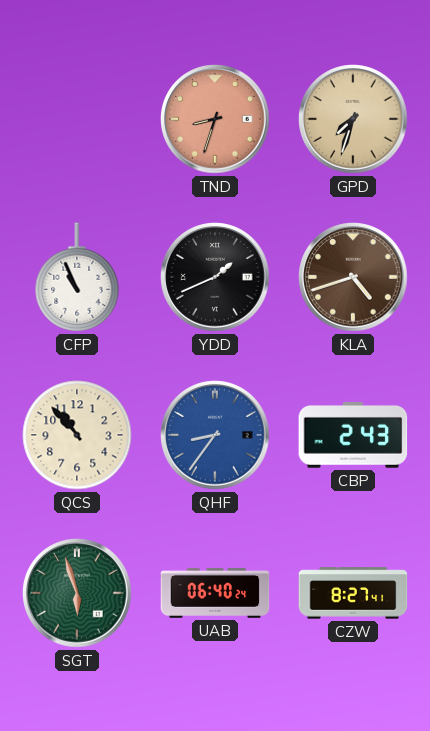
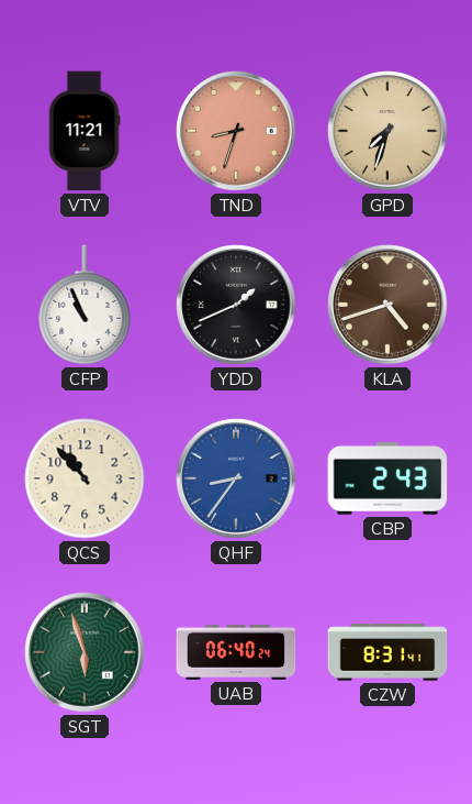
VTV: none -> 11:21 (85, 131)
CZW: 8:27 -> 8:31 (387, 652)
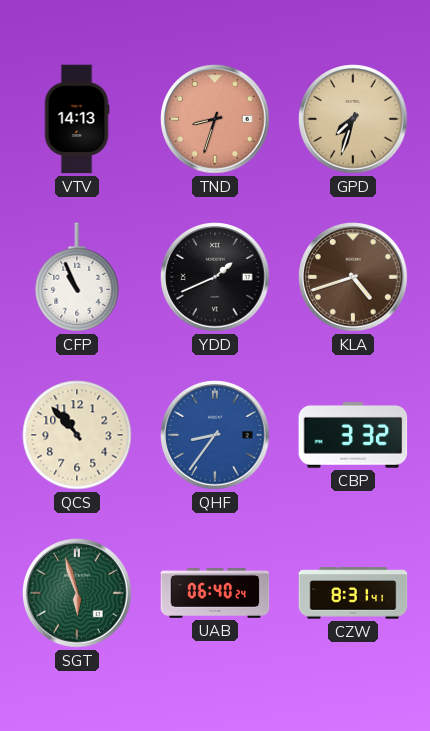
VTV: 11:21 -> 14:13 (77, 119)
CBP: 2:43 -> 3:32 (353, 435)
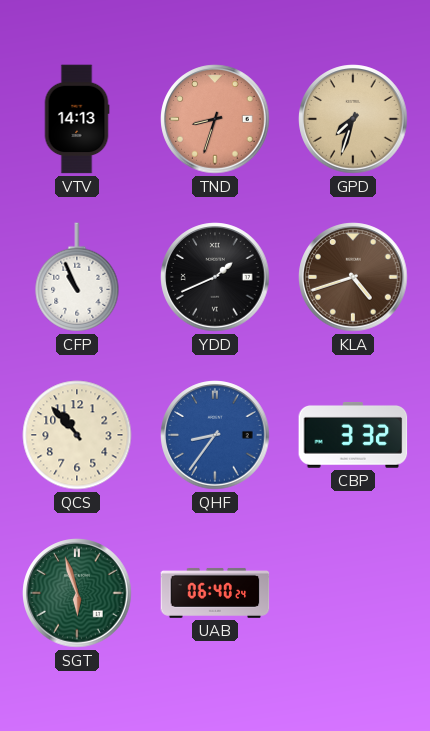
CZW: 8:31 -> none (353, 593)
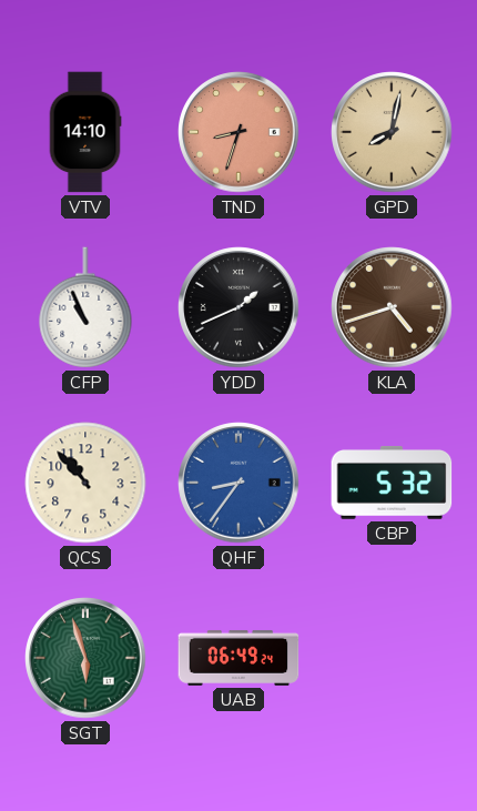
VTV: 14:13 -> 14:10 (85, 132)
GPD: 7:33 -> 8:02 (392, 132)
CBP: 3:32 -> 5:32 (392, 483)
UAB: 06:40 -> 06:49 (238, 658)
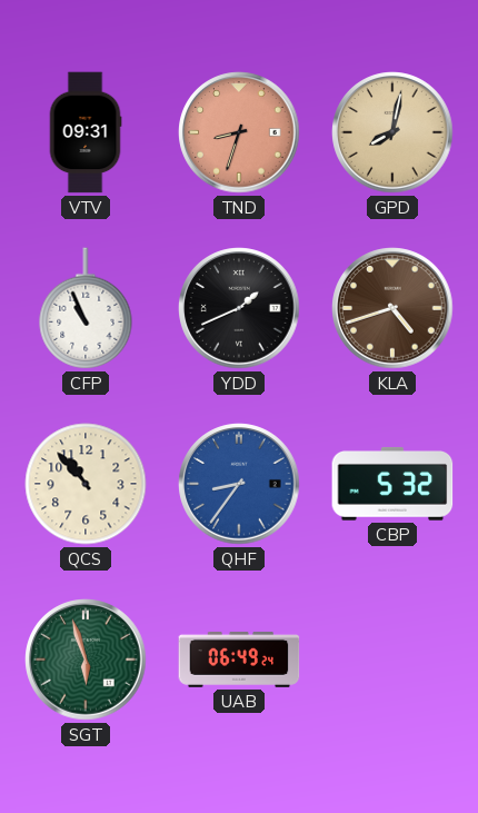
VTV: 14:10 -> 09:31 (86, 132)
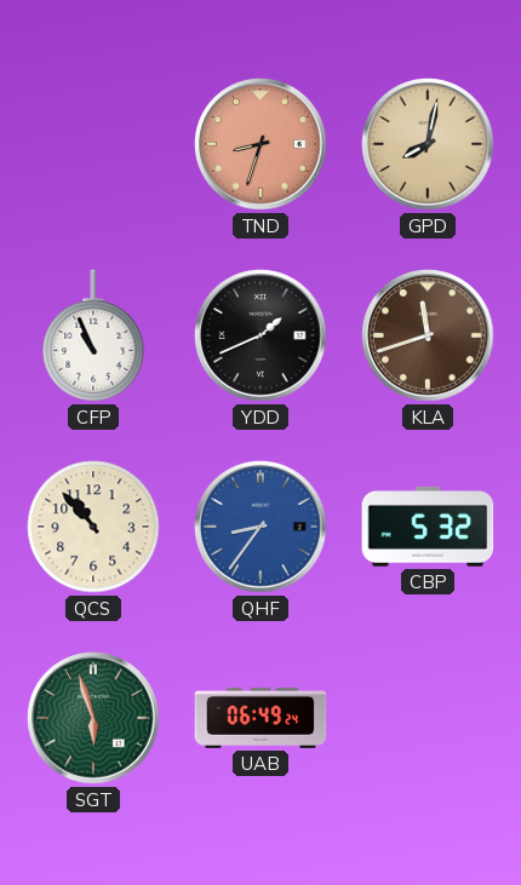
VTV: 09:31 -> none (86, 132)
KLA: 4:42 -> 11:42 (428, 335)
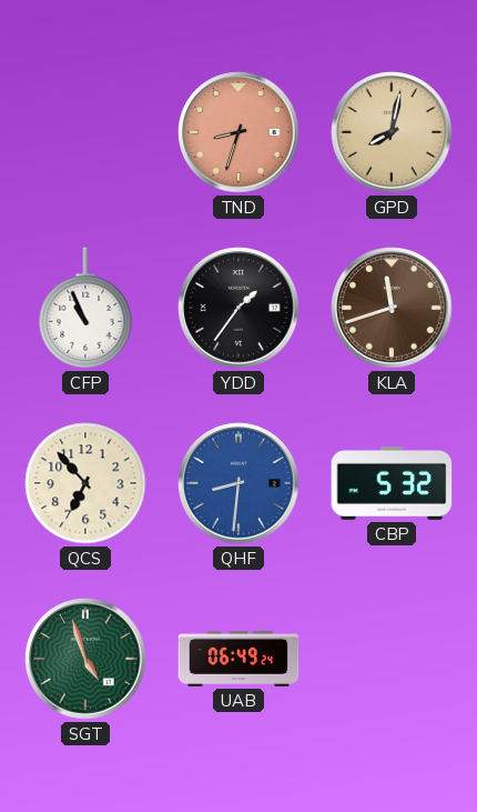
YDD: 1:41 -> 1:36 (238, 308)
QCS: 10:53 -> 6:53 (85, 483)
QHF: 8:36 -> 8:31 (238, 483)
SGT: 5:57 -> 4:57 (85, 659)
